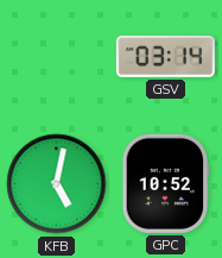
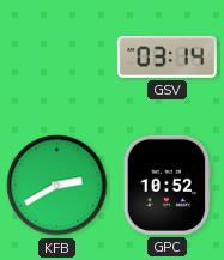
KFB: 5:02 -> 2:40 (57, 186)
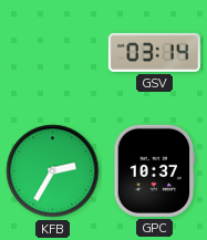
KFB: 2:40 -> 2:35 (53, 171)
GPC: 10:52 -> 10:37 (155, 170)
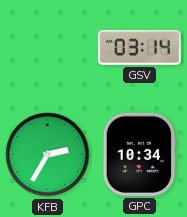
GPC: 10:37 -> 10:34 (140, 154)
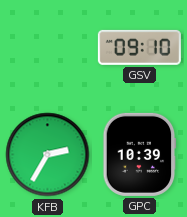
GSV: 03:14 -> 09:10 (139, 47)
GPC: 10:34 -> 10:39 (140, 154)
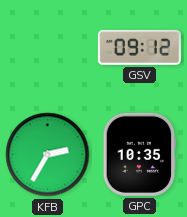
GSV: 09:10 -> 09:12 (139, 47)
GPC: 10:39 -> 10:35 (140, 154)
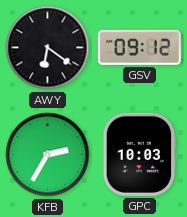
AWY: none -> 6:21 (48, 48)
GPC: 10:35 -> 10:03 (140, 154)
